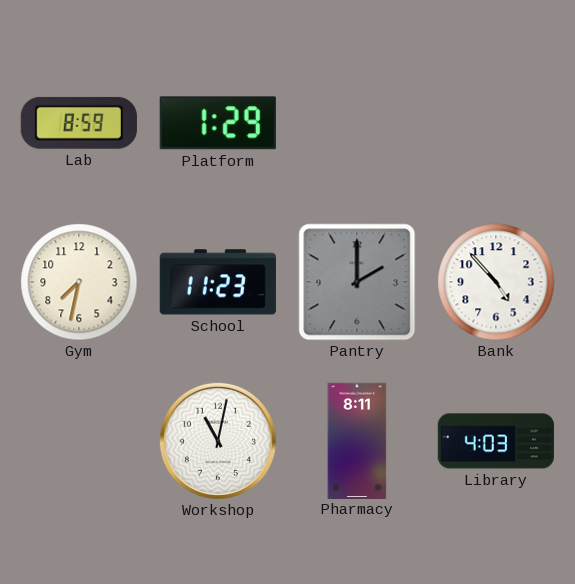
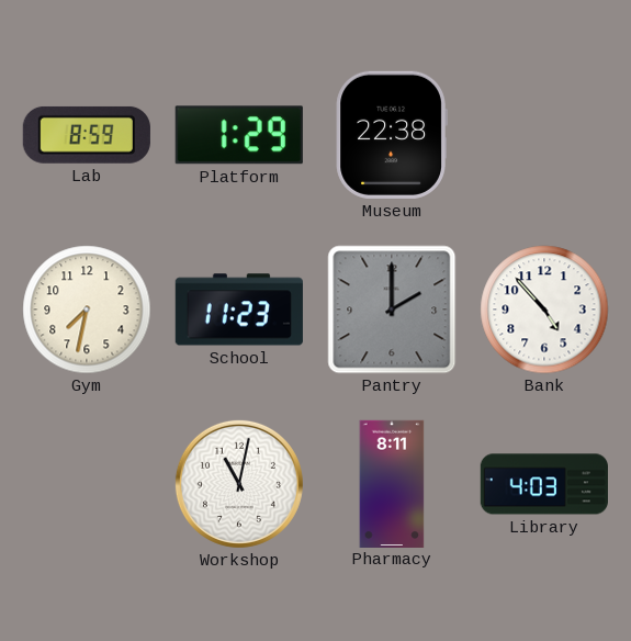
Museum: none -> 22:38 (392, 135)
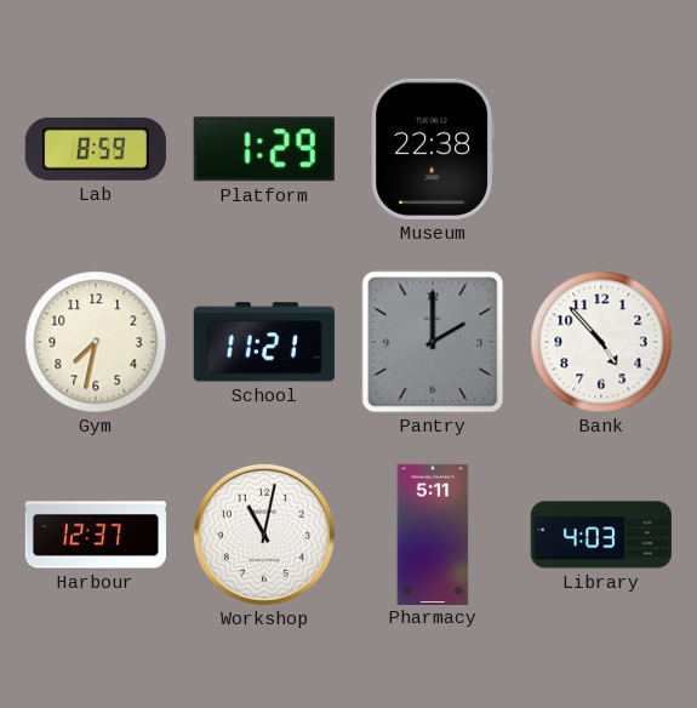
School: 11:23 -> 11:21 (264, 342)
Harbour: none -> 12:37 (95, 535)
Pharmacy: 8:11 -> 5:11 (433, 533)
